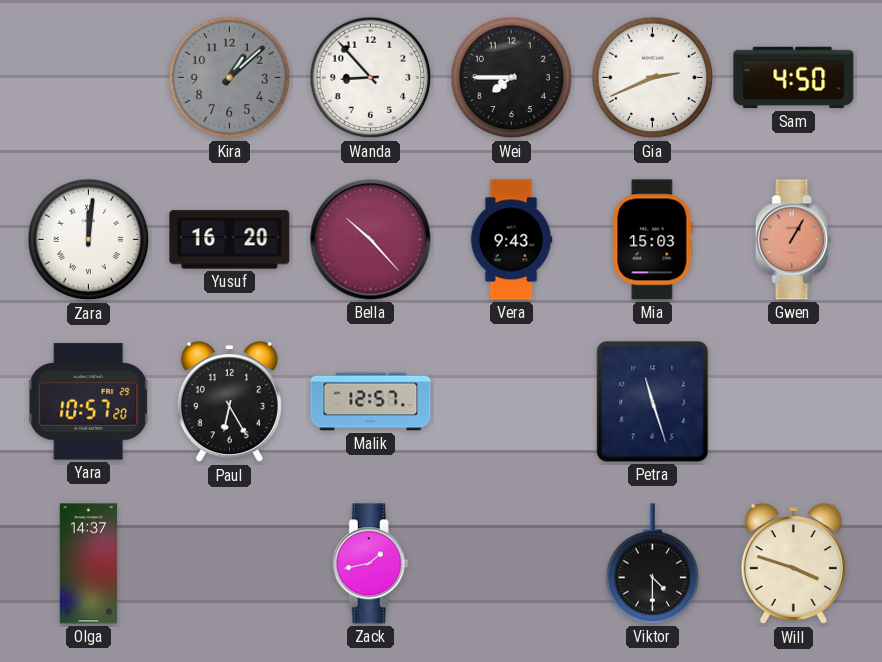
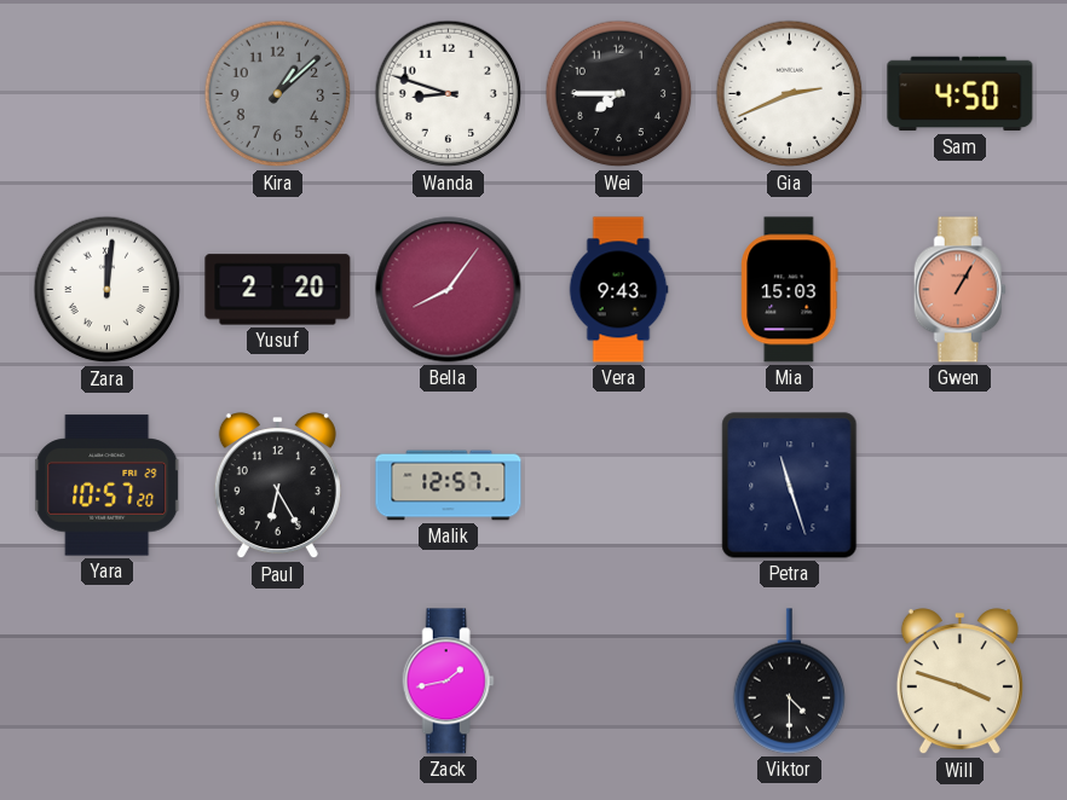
Wanda: 8:53 -> 8:48 (449, 94)
Yusuf: 16:20 -> 2:20 (278, 290)
Bella: 10:23 -> 8:06 (449, 290)
Olga: 14:37 -> none (89, 564)
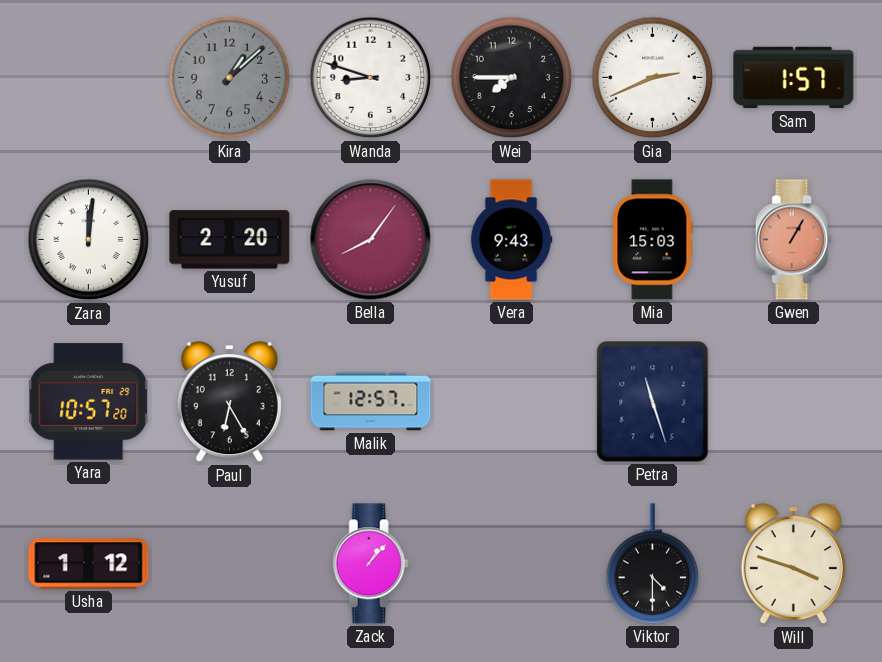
Sam: 4:50 -> 1:57 (794, 78)
Usha: none -> 1:12 (89, 564)
Zack: 1:43 -> 1:07 (370, 564)
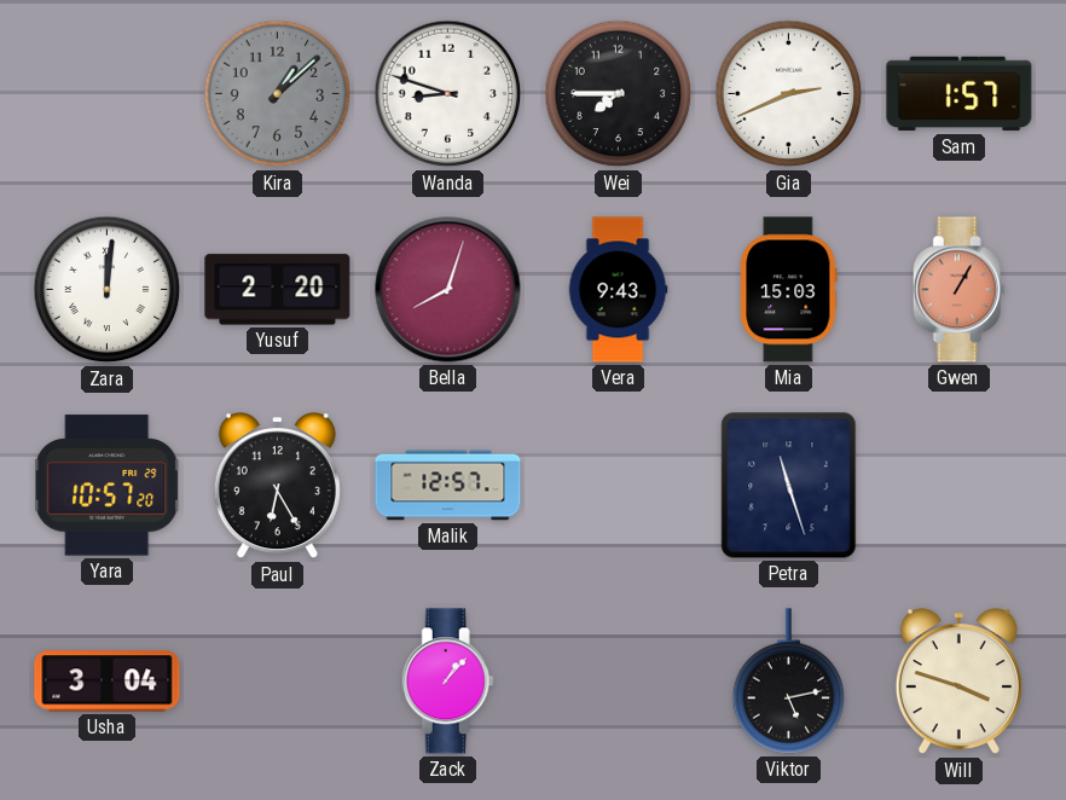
Bella: 8:06 -> 8:03 (448, 290)
Usha: 1:12 -> 3:04 (108, 682)
Viktor: 4:30 -> 5:13 (789, 682)
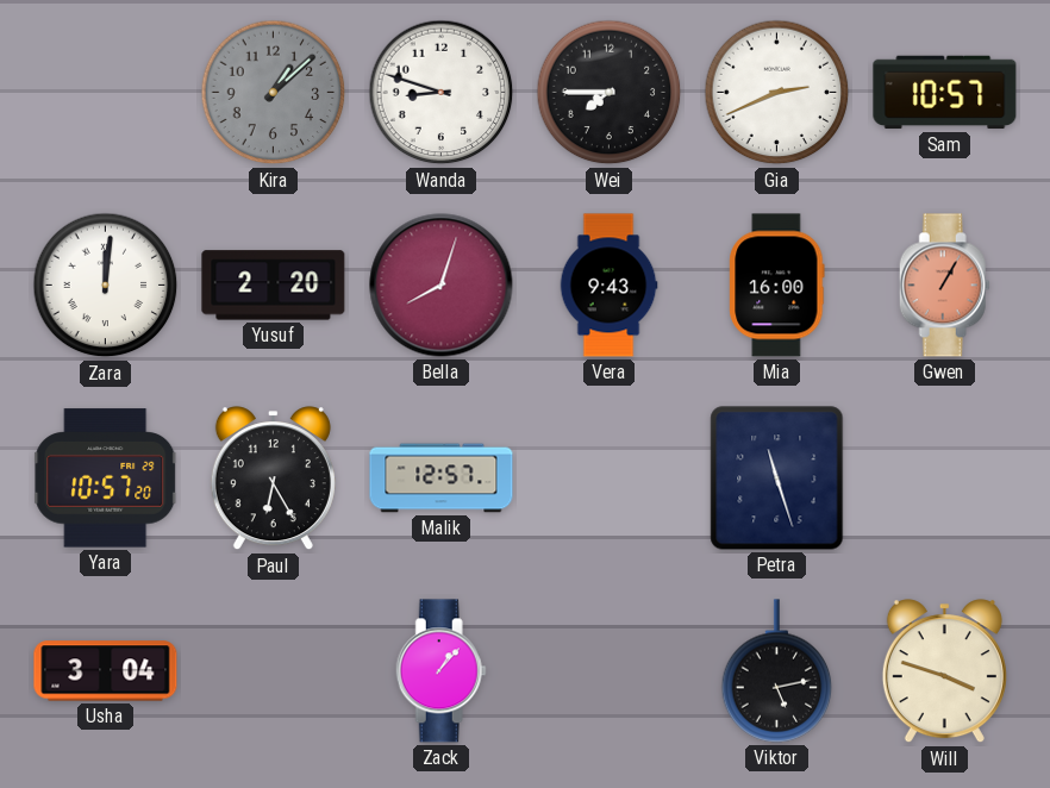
Sam: 1:57 -> 10:57 (945, 93)
Mia: 15:03 -> 16:00 (777, 286)
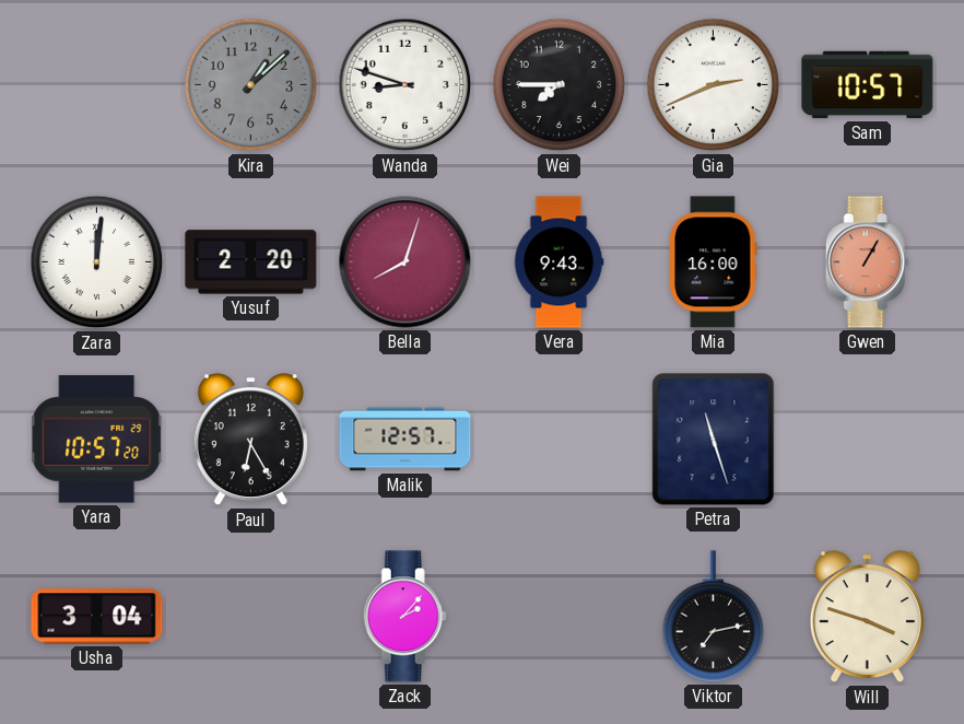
Zack: 1:07 -> 2:07 (404, 617)
Viktor: 5:13 -> 7:13 (714, 617)
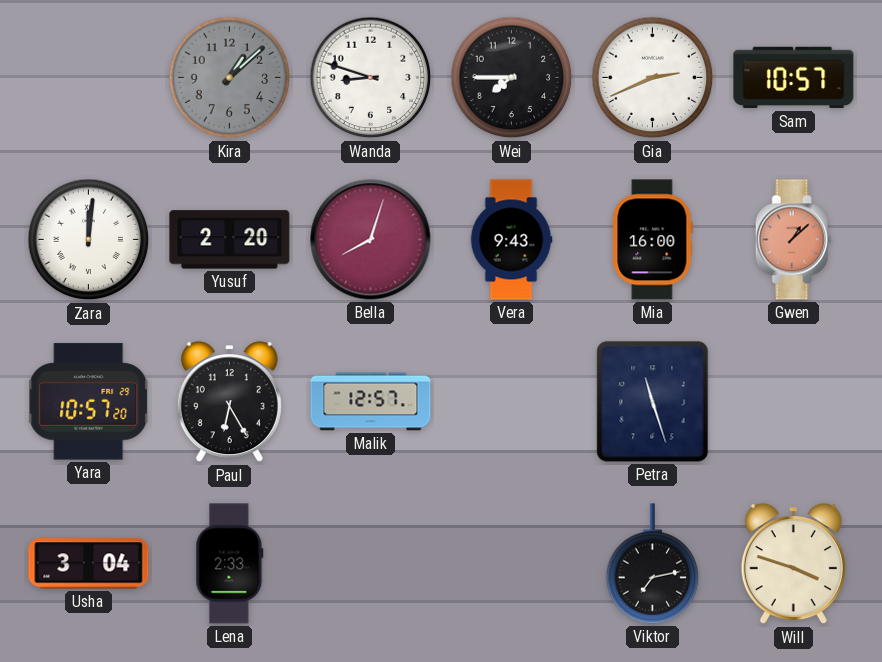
Gwen: 1:05 -> 1:08 (793, 240)
Lena: none -> 2:33 (230, 564)
Zack: 2:07 -> none (404, 617)
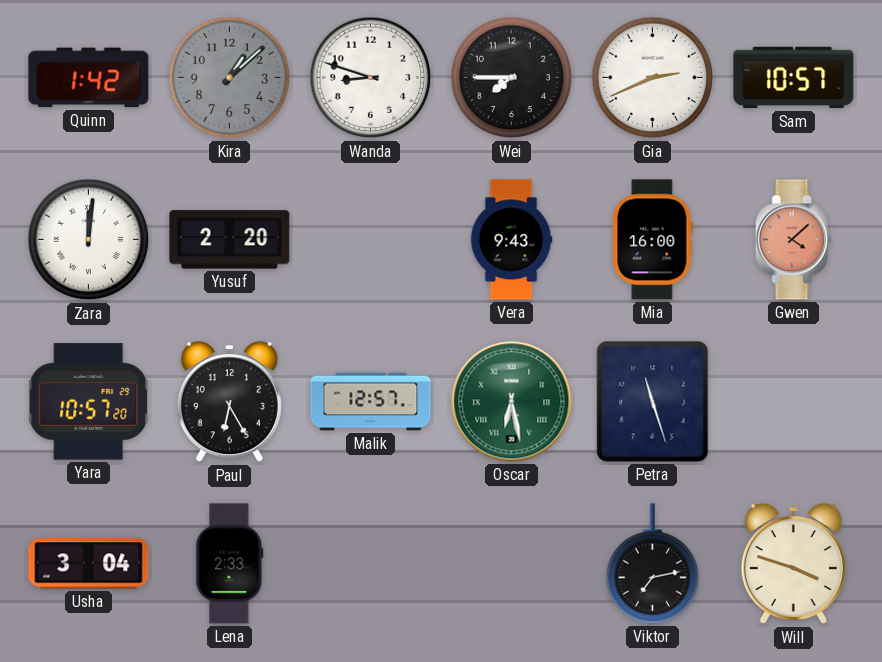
Quinn: none -> 1:42 (89, 78)
Bella: 8:03 -> none (371, 240)
Gwen: 1:08 -> 4:08 (793, 240)
Oscar: none -> 6:28 (512, 402)
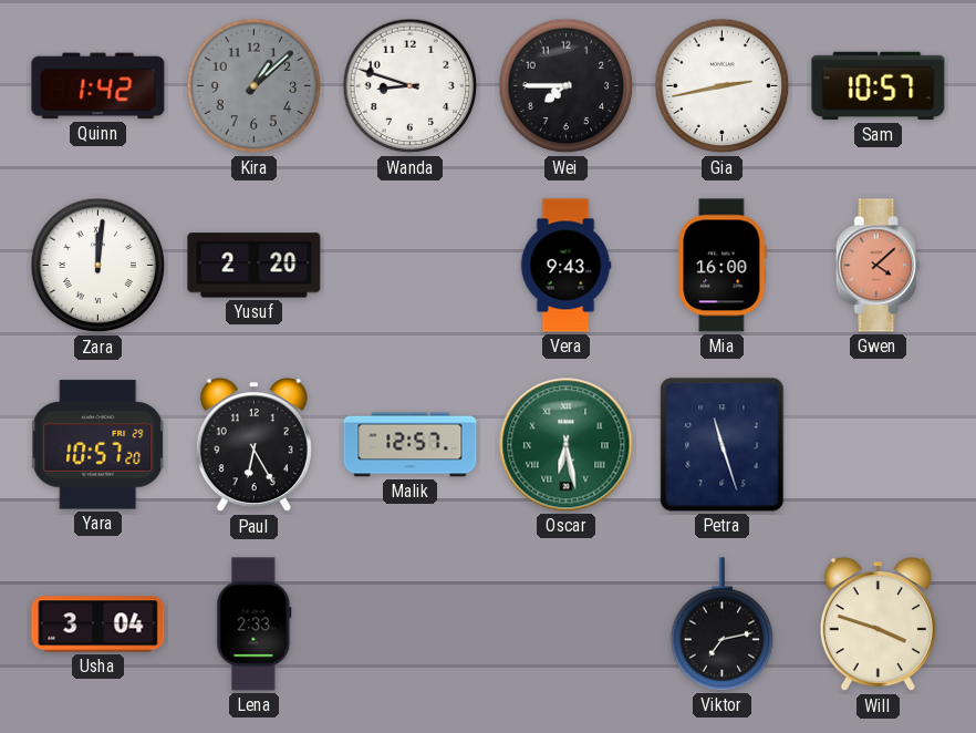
Gia: 2:41 -> 2:43 (723, 86)
